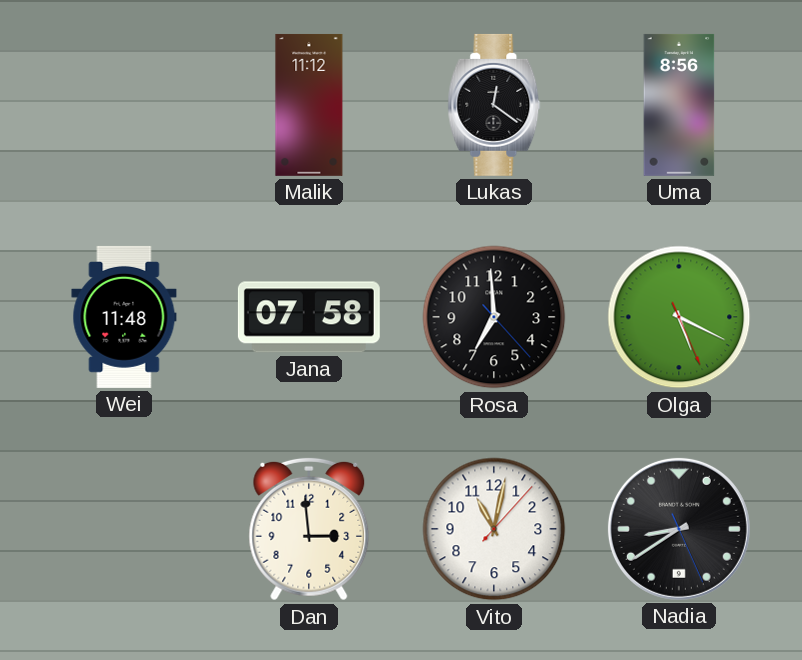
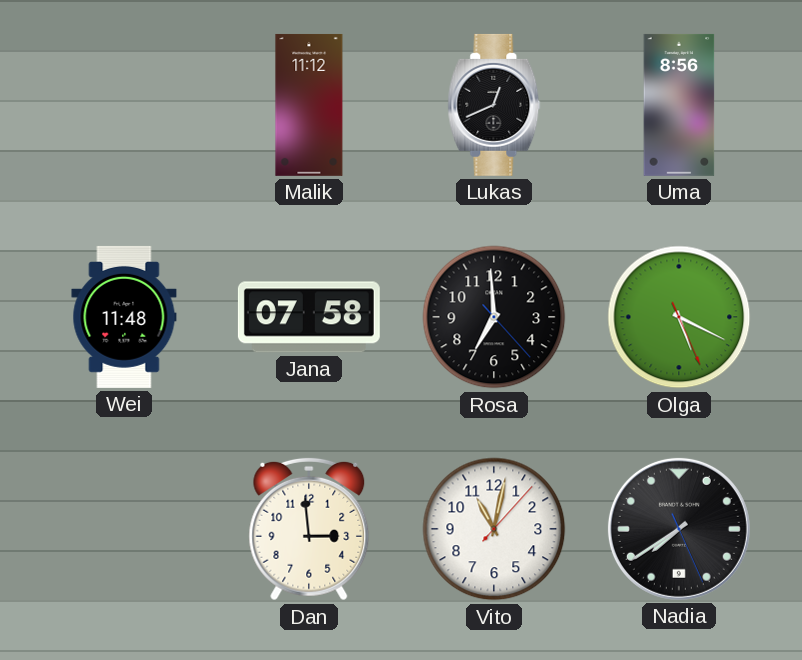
Lukas: 12:21 -> 12:41 (494, 105)
Nadia: 8:39 -> 7:39 (679, 529)
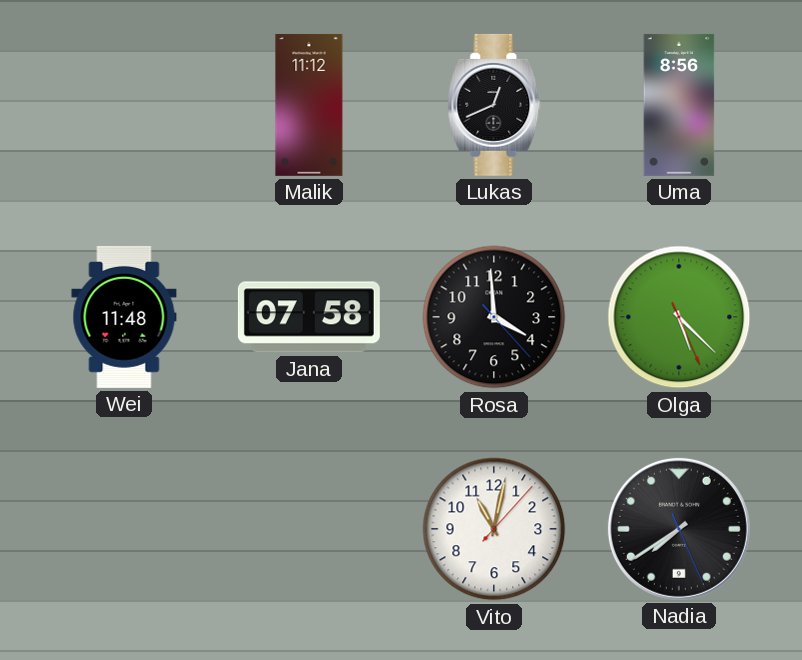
Rosa: 6:59 -> 3:59 (494, 317)
Olga: 5:19 -> 5:22 (679, 317)
Dan: 2:59 -> none (309, 529)
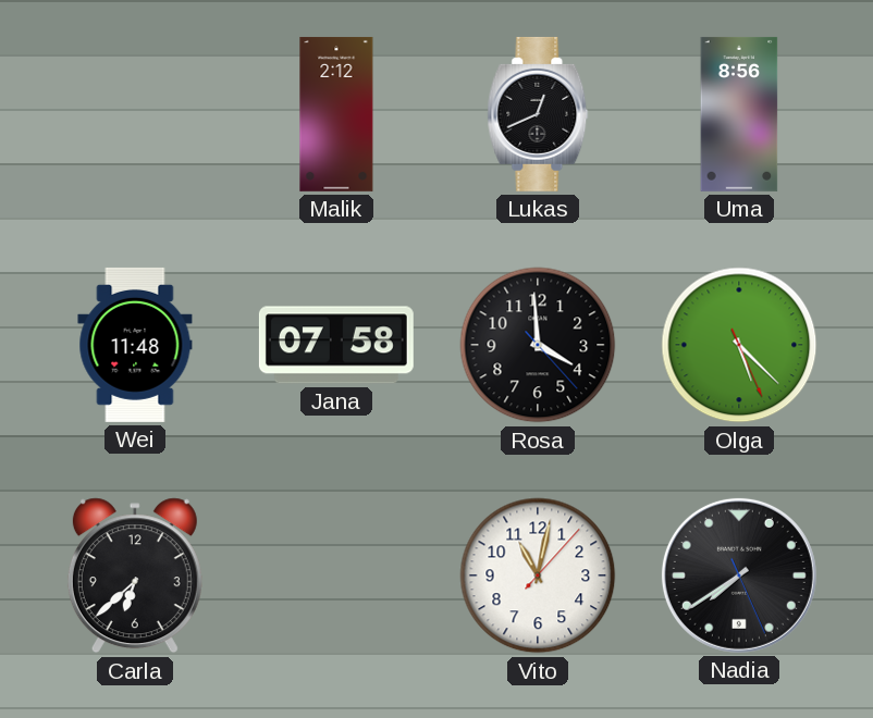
Malik: 11:12 -> 2:12 (336, 114)
Carla: none -> 6:38 (135, 575)
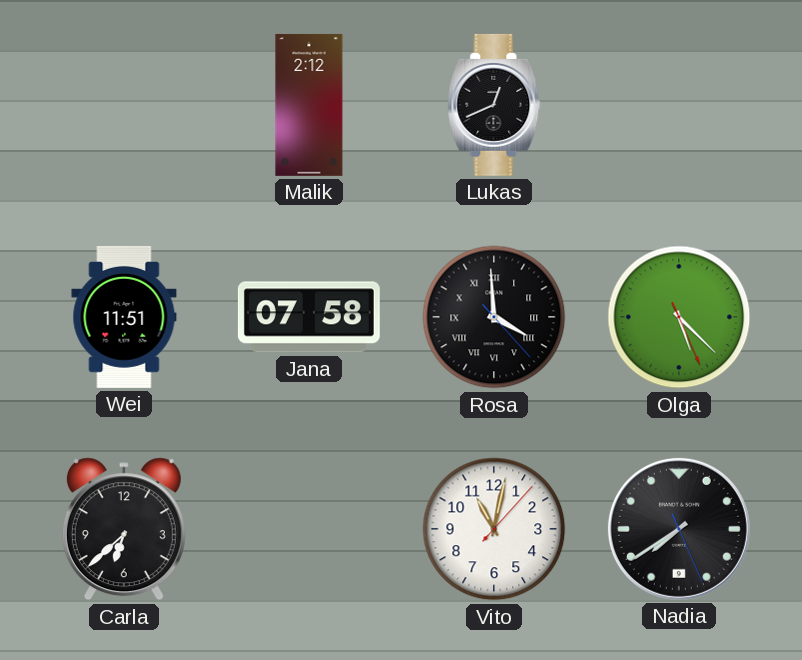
Uma: 8:56 -> none (739, 114)
Wei: 11:48 -> 11:51 (124, 317)
Rosa numerals: Arabic -> Roman (494, 317)
